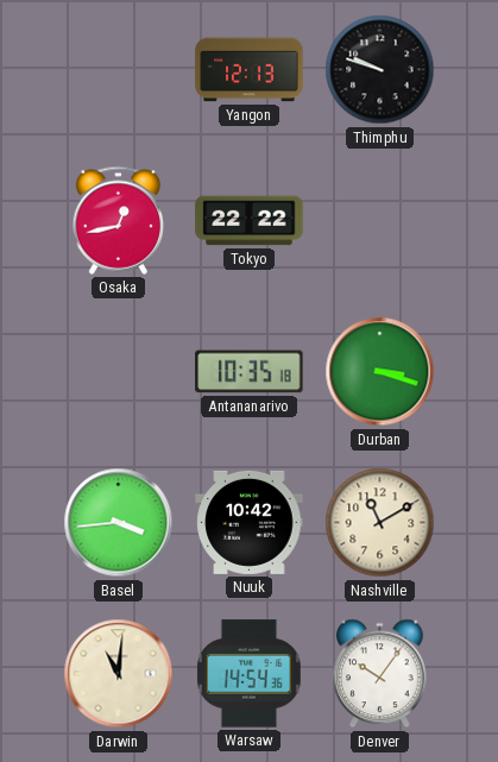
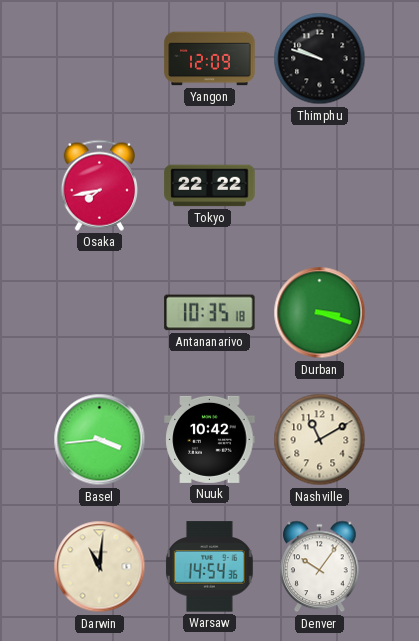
Yangon: 12:13 -> 12:09 (210, 59)
Osaka: 12:43 -> 7:43 (99, 185)
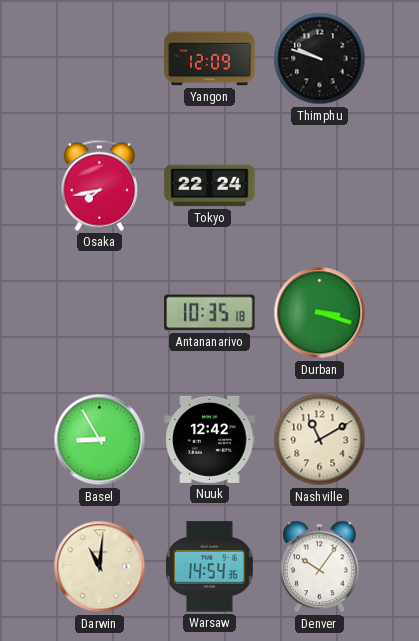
Tokyo: 22:22 -> 22:24 (210, 186)
Basel: 3:44 -> 8:55 (100, 440)
Nuuk: 10:42 -> 12:42 (210, 439)
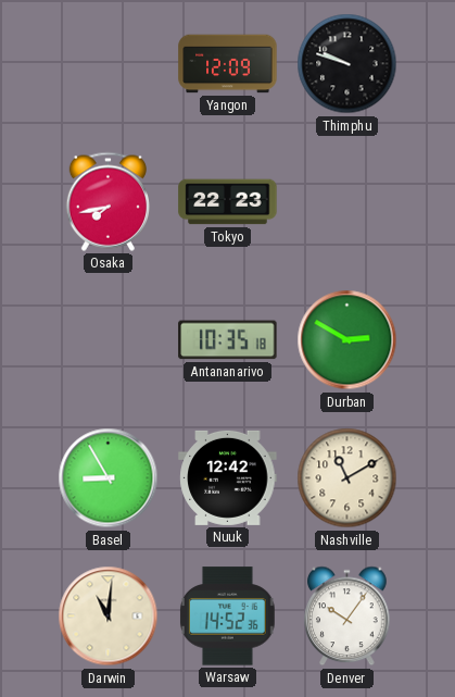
Tokyo: 22:24 -> 22:23 (228, 202)
Durban: 3:18 -> 2:50 (347, 340)
Warsaw: 14:54 -> 14:52 (227, 617)
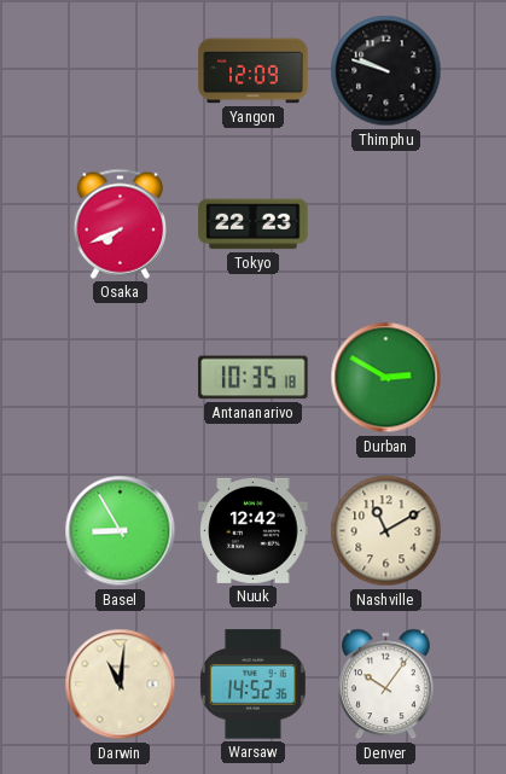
Osaka: 7:43 -> 7:41 (120, 223)
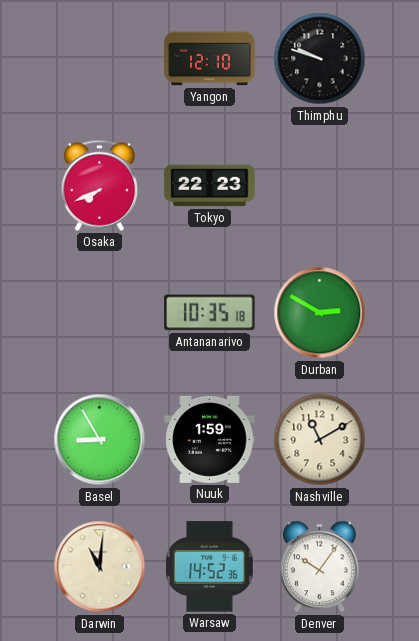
Yangon: 12:09 -> 12:10 (210, 59)
Nuuk: 12:42 -> 1:59 (210, 439)
